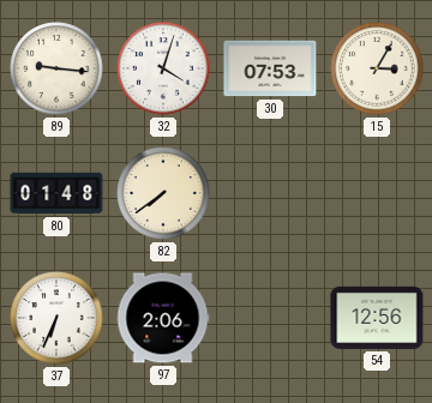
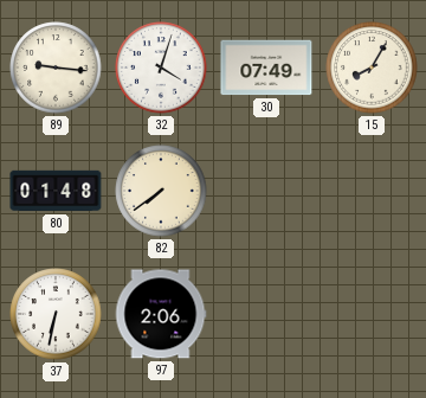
30: 07:53 -> 07:49 (266, 68)
15: 3:05 -> 8:05 (372, 68)
37: 6:34 -> 6:32 (56, 314)
54: 12:56 -> none (377, 318)
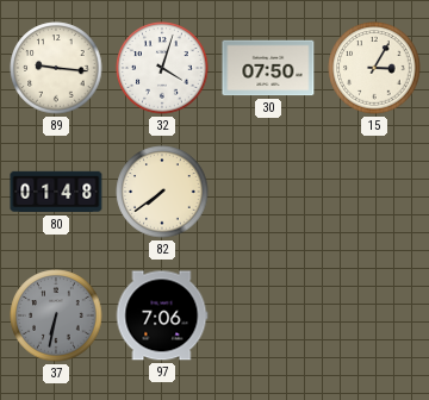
30: 07:49 -> 07:50 (268, 68)
15: 8:05 -> 3:05 (374, 68)
37 dial: white -> grey (56, 315)
97: 2:06 -> 7:06 (162, 315)
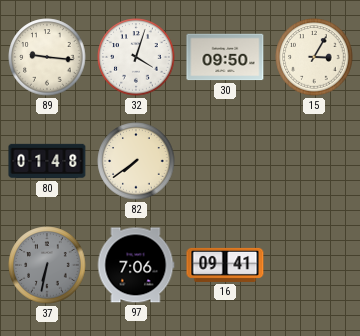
30: 07:50 -> 09:50 (225, 57)
16: none -> 09:41 (225, 265)
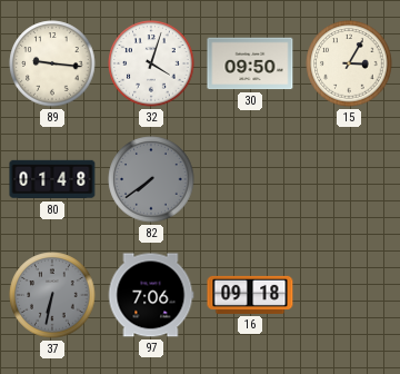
82 dial: cream -> grey (151, 179)
16: 09:41 -> 09:18 (250, 295)
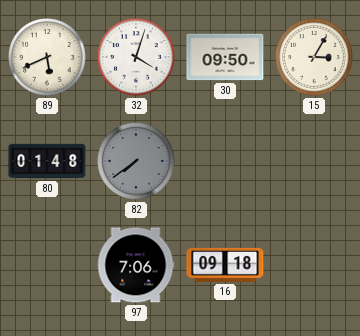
89: 9:16 -> 5:41 (47, 57)
37: 6:32 -> none (52, 295)
